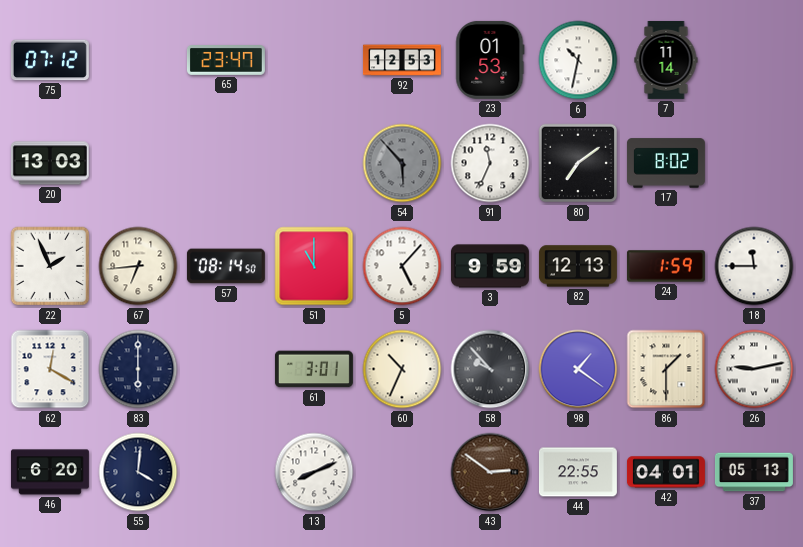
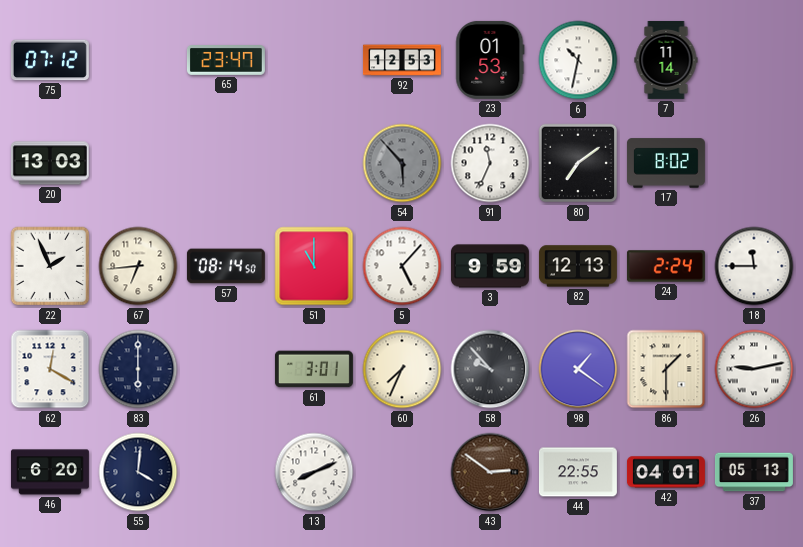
24: 1:59 -> 2:24 (666, 266)
60: 10:34 -> 7:34 (402, 369)
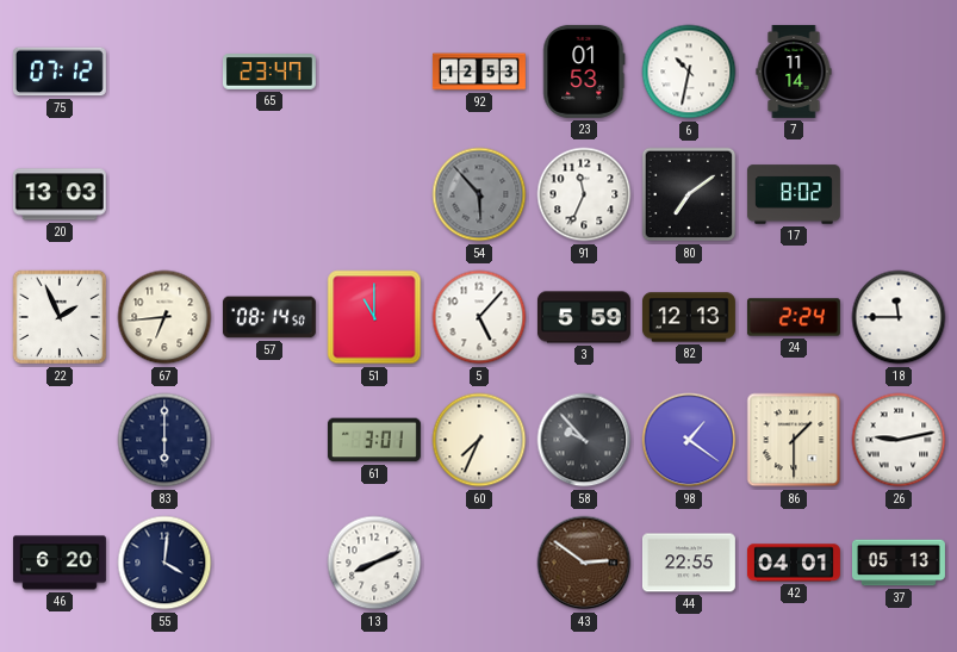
3: 9:59 -> 5:59 (584, 317)
62: 12:20 -> none (50, 369)
